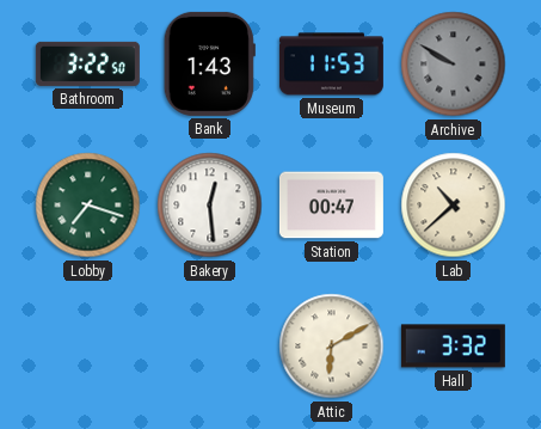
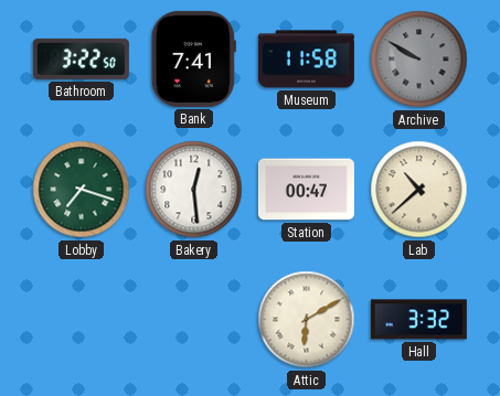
Bank: 1:43 -> 7:41 (193, 58)
Museum: 11:53 -> 11:58 (306, 60)
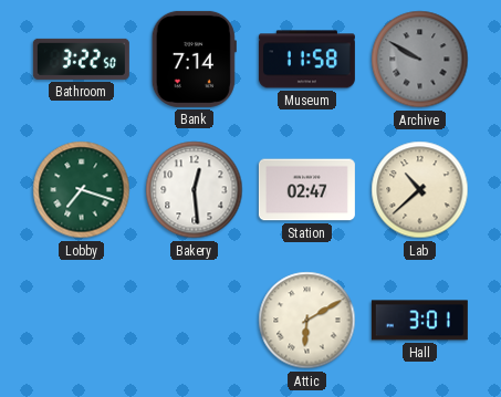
Bank: 7:41 -> 7:14 (194, 59)
Station: 00:47 -> 02:47 (306, 190)
Hall: 3:32 -> 3:01 (419, 321)
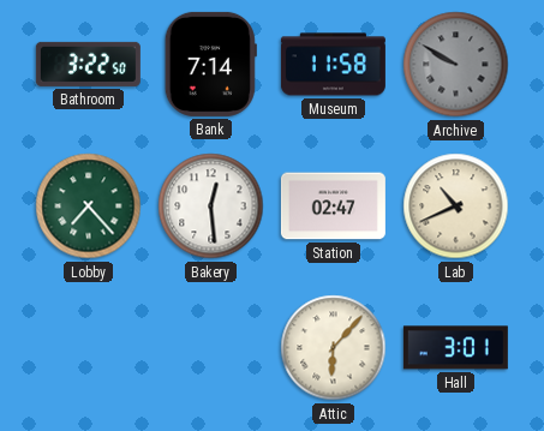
Lobby: 7:18 -> 7:23 (89, 206)
Lab: 10:38 -> 10:41 (456, 206)
Attic: 6:10 -> 6:07 (334, 348)
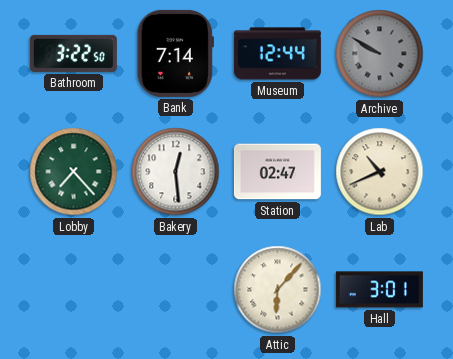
Museum: 11:58 -> 12:44 (277, 54)
